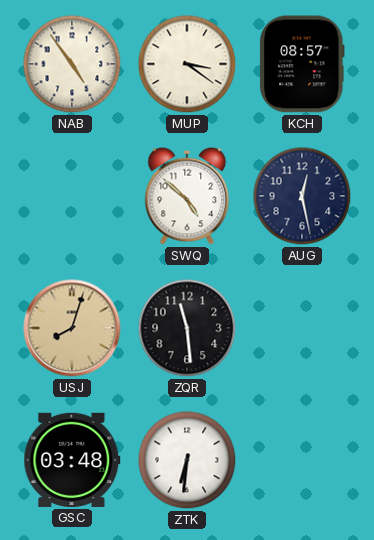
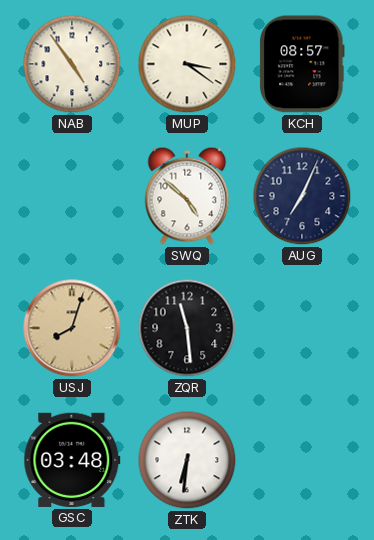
AUG: 12:28 -> 7:04 (302, 196)
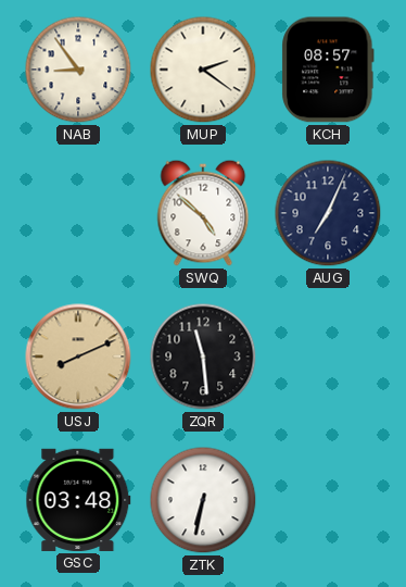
NAB: 4:54 -> 8:54 (78, 70)
MUP: 3:21 -> 2:21 (203, 70)
USJ: 8:03 -> 8:11 (78, 357)
ZTK: 6:31 -> 6:32 (203, 500)
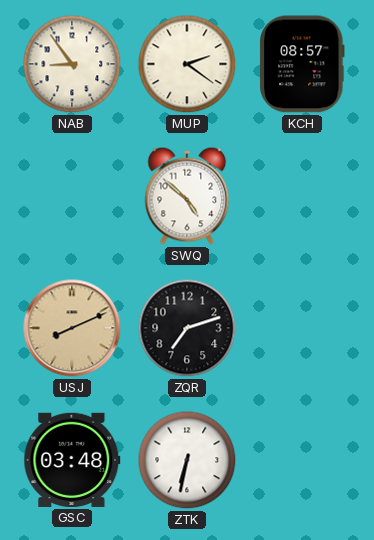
AUG: 7:04 -> none (328, 213)
ZQR: 11:29 -> 7:12 (187, 328)
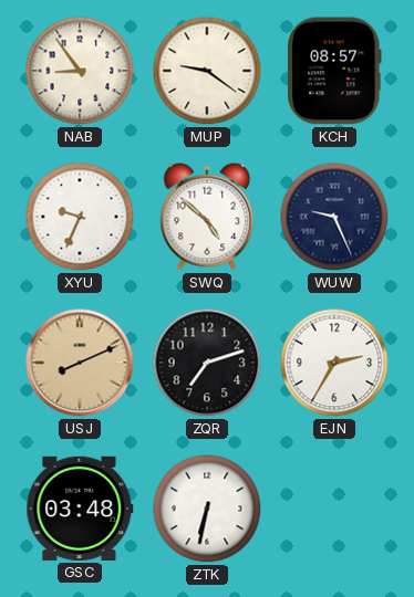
MUP: 2:21 -> 9:21 (207, 71)
XYU: none -> 9:34 (80, 217)
WUW: none -> 9:26 (334, 217)
EJN: none -> 2:35 (334, 363)
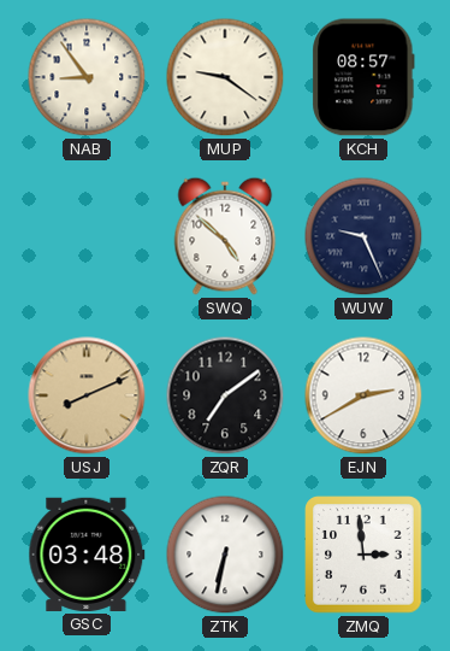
XYU: 9:34 -> none (80, 217)
ZQR: 7:12 -> 7:09 (225, 395)
EJN: 2:35 -> 2:40 (363, 395)
ZMQ: none -> 2:59 (363, 555)
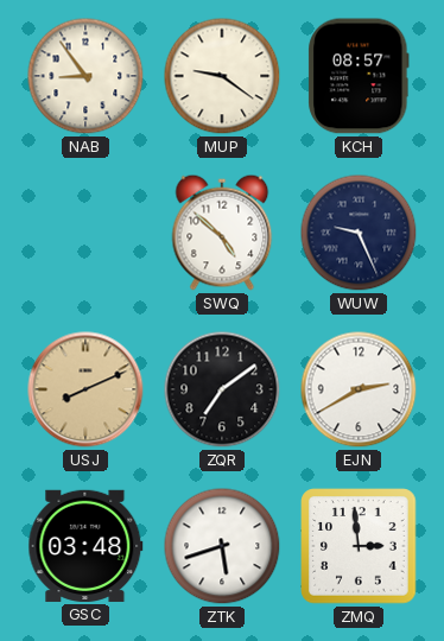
ZTK: 6:32 -> 5:42 (222, 546)
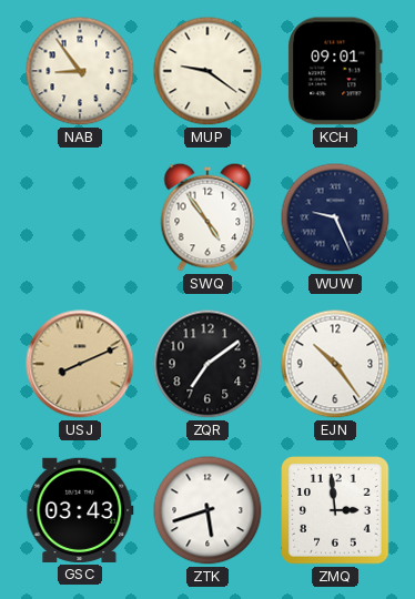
KCH: 08:57 -> 09:01 (335, 71)
SWQ: 4:52 -> 4:54 (207, 217)
EJN: 2:40 -> 10:24 (335, 364)
GSC: 03:48 -> 03:43 (80, 510)
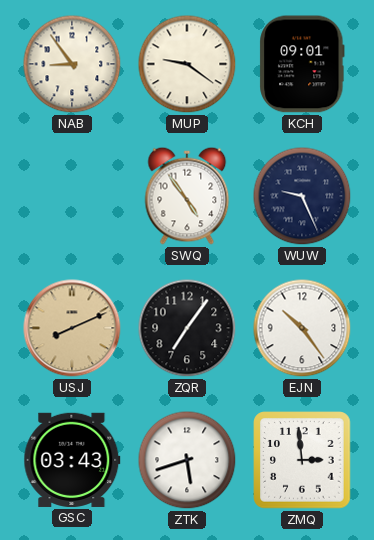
ZQR: 7:09 -> 7:06 (187, 328)
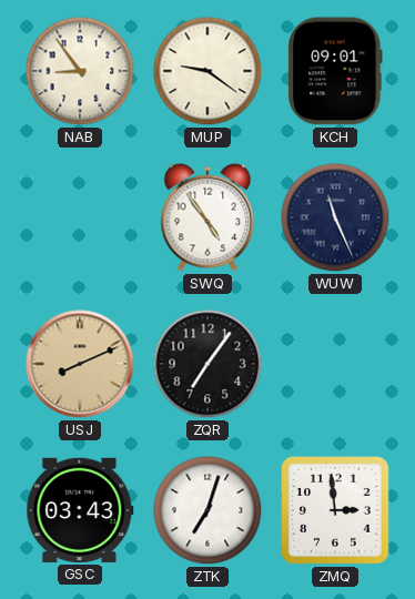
WUW: 9:26 -> 11:26 (335, 217)
EJN: 10:24 -> none (302, 328)
ZTK: 5:42 -> 7:03 (207, 510)
